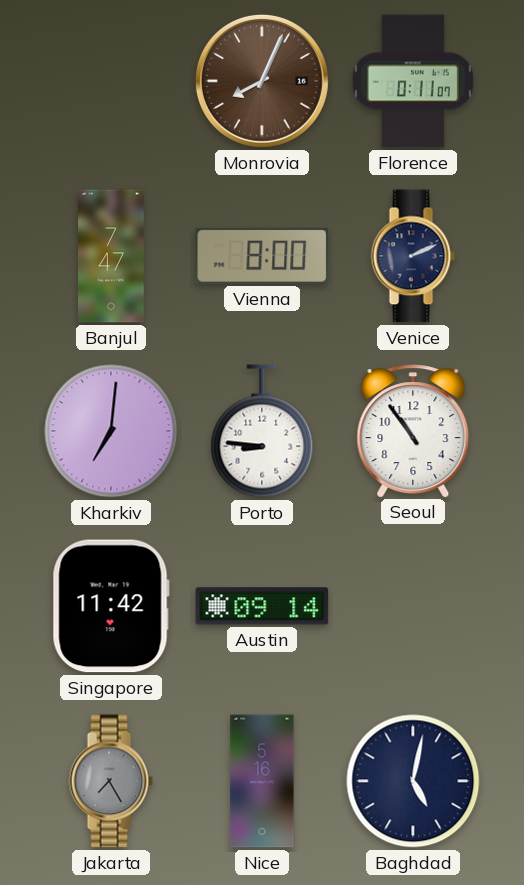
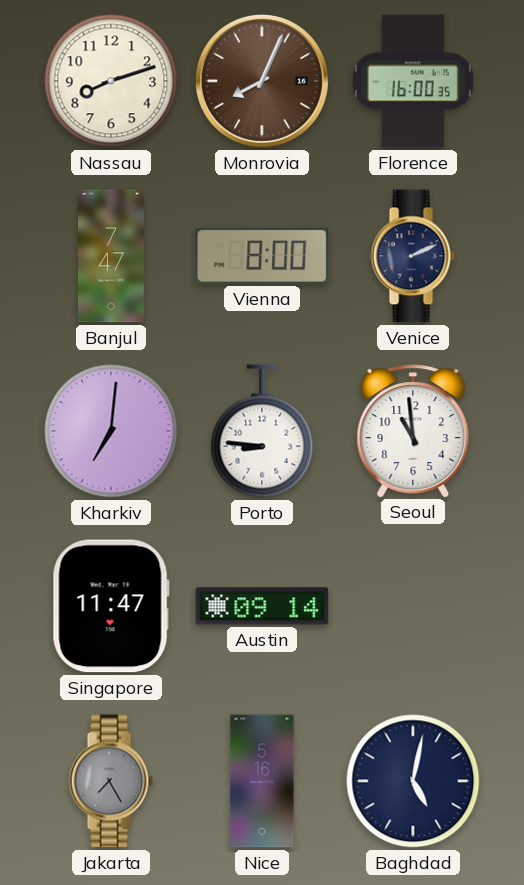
Nassau: none -> 8:12 (111, 81)
Florence: 0:11 -> 16:00 (413, 81)
Seoul: 10:54 -> 10:59 (413, 431)
Singapore: 11:42 -> 11:47 (111, 606)
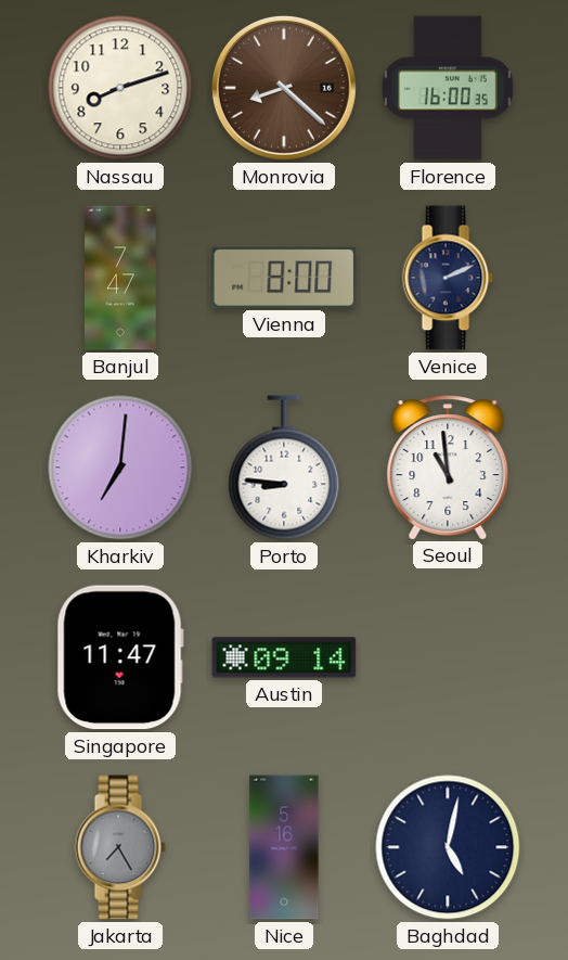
Monrovia: 8:04 -> 8:22 (284, 88)
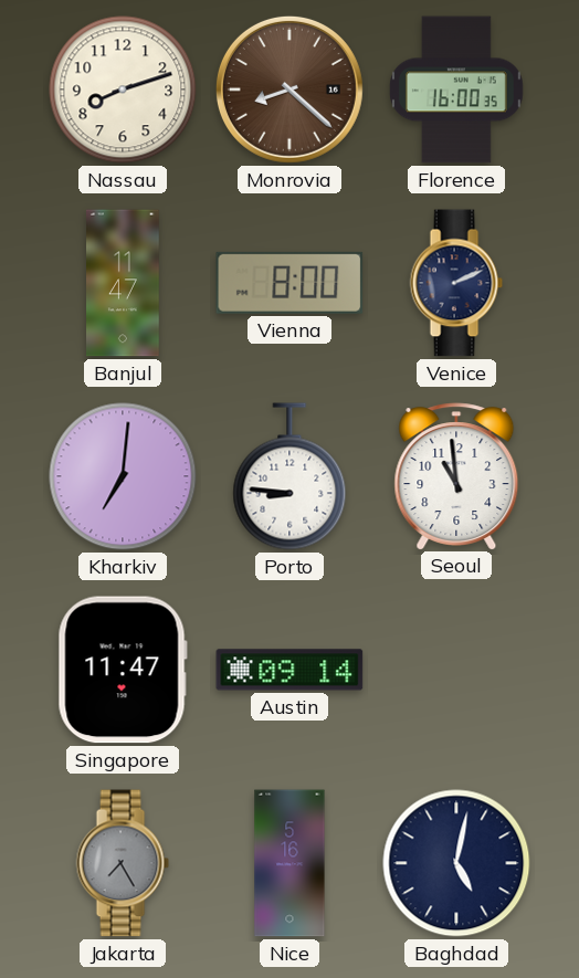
Banjul: 7:47 -> 11:47 (123, 283)
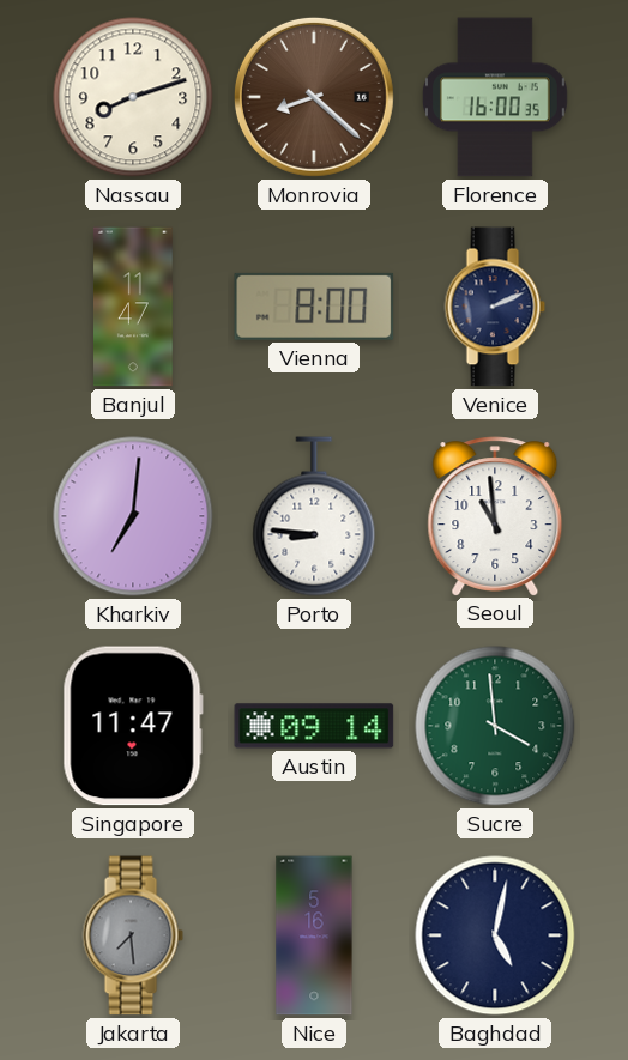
Sucre: none -> 3:59 (495, 726)
Jakarta: 7:25 -> 7:29 (133, 935)
